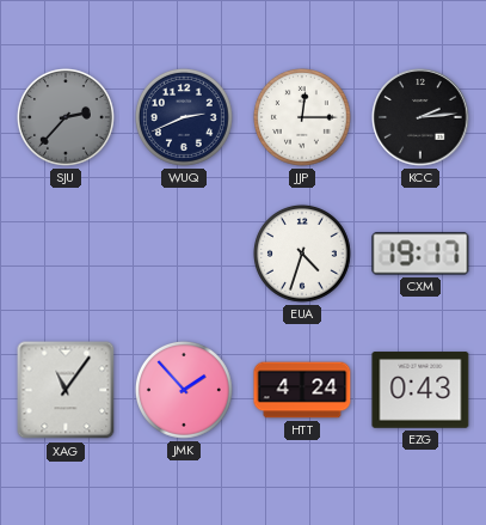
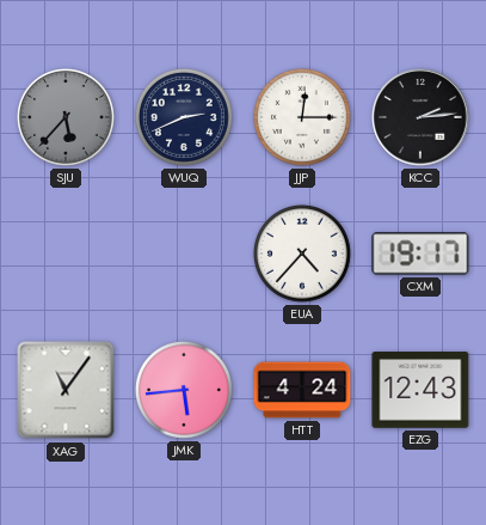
SJU: 2:37 -> 5:37 (66, 117)
EUA: 4:33 -> 4:37 (302, 254)
JMK: 1:53 -> 5:44 (184, 390)
EZG: 0:43 -> 12:43 (420, 390)
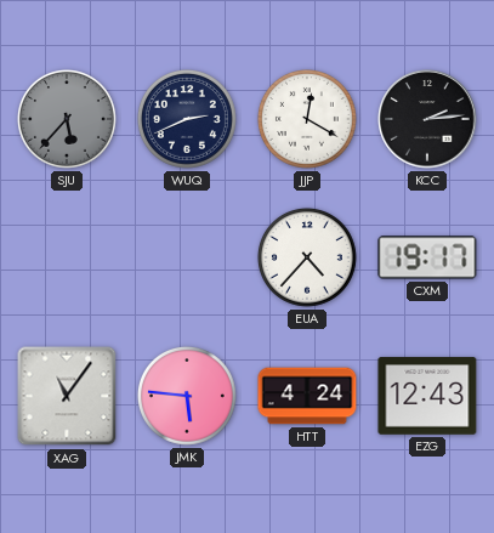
JJP: 12:15 -> 12:20 (307, 119)
JMK: 5:44 -> 5:46 (187, 396)
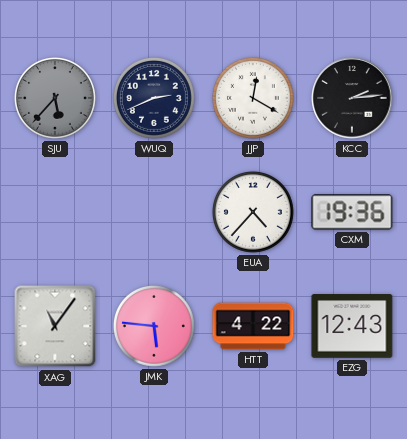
CXM: 19:17 -> 19:36 (352, 212)
HTT: 4:24 -> 4:22 (253, 326)
